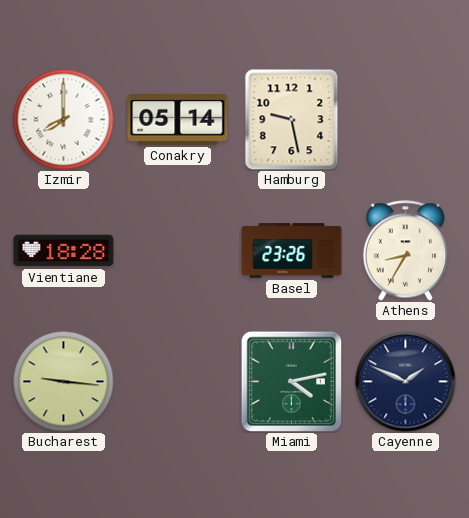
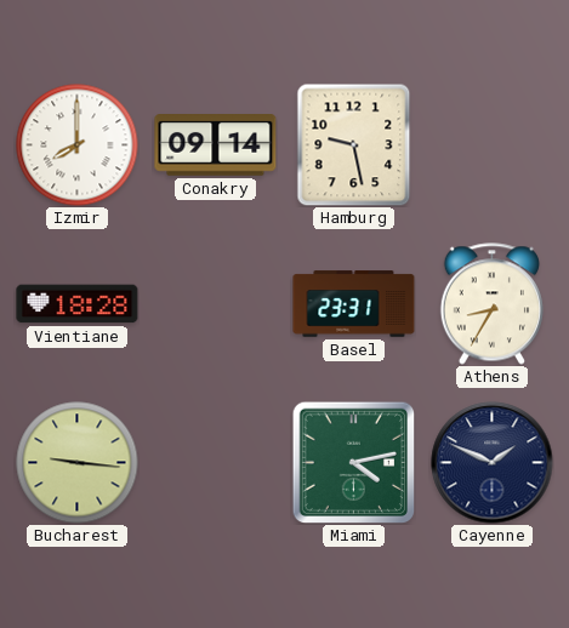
Conakry: 05:14 -> 09:14 (216, 145)
Basel: 23:26 -> 23:31 (354, 304)
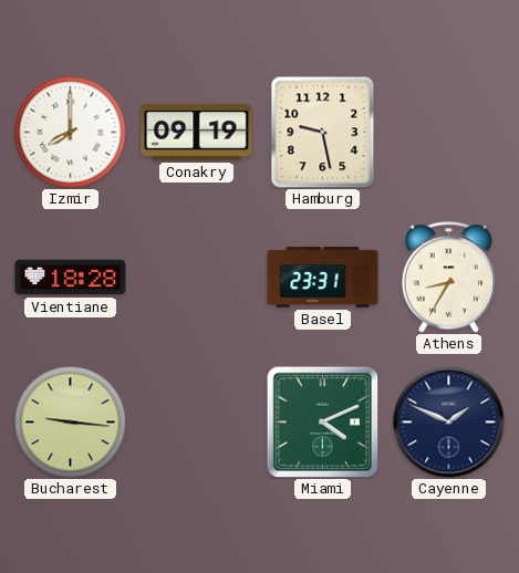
Conakry: 09:14 -> 09:19 (197, 133)
Miami: 4:13 -> 4:11 (322, 421)
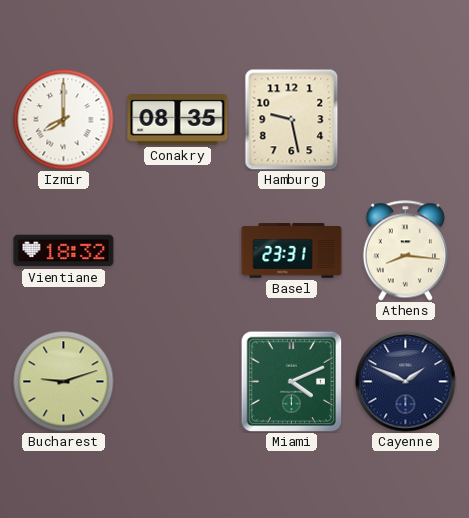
Conakry: 09:19 -> 08:35 (178, 120)
Vientiane: 18:28 -> 18:32 (64, 251)
Athens: 8:35 -> 8:16 (405, 251)
Bucharest: 9:16 -> 9:12 (64, 382)
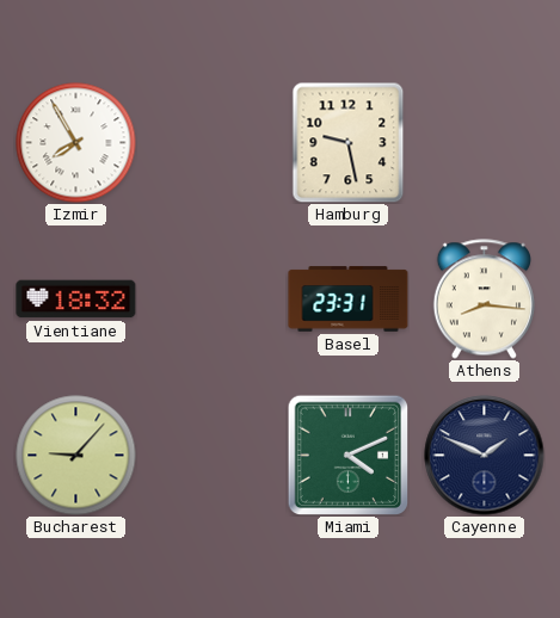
Izmir: 8:00 -> 7:55 (76, 143)
Conakry: 08:35 -> none (178, 120)
Bucharest: 9:12 -> 9:07 (76, 456)
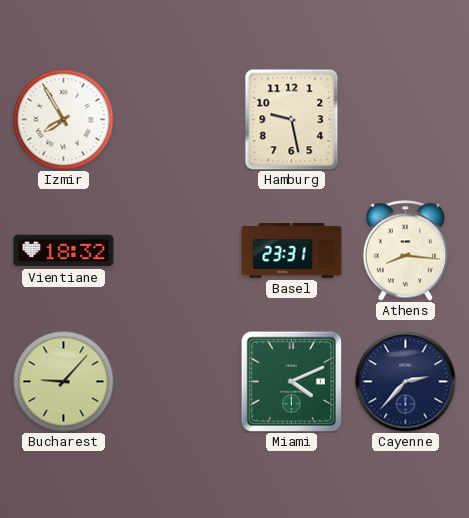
Cayenne: 1:49 -> 2:37 (406, 382)
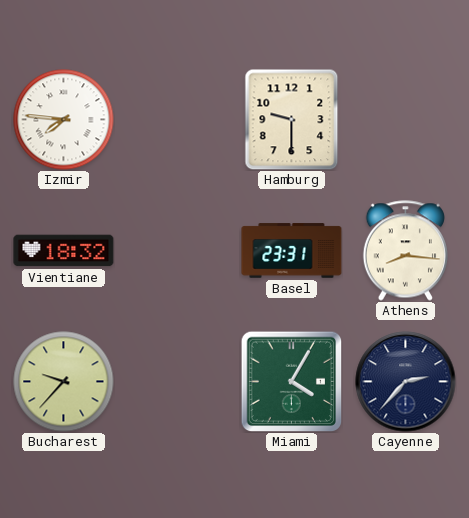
Izmir: 7:55 -> 7:46 (64, 120)
Hamburg: 9:28 -> 9:30 (292, 119)
Bucharest: 9:07 -> 9:37 (64, 382)
Miami: 4:11 -> 4:05 (291, 381)
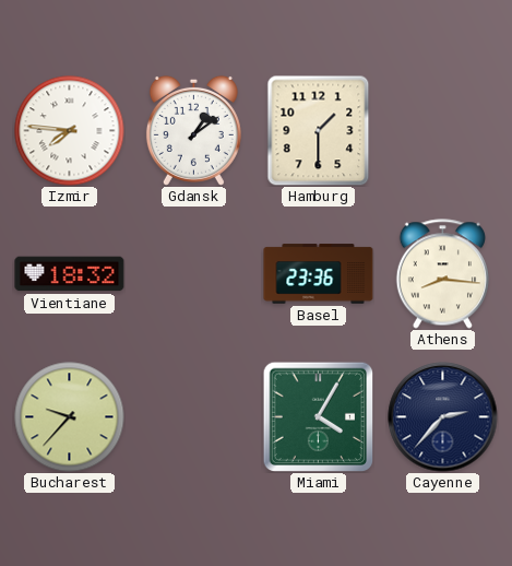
Gdansk: none -> 1:09 (193, 130)
Hamburg: 9:30 -> 1:30 (319, 130)
Basel: 23:31 -> 23:36 (319, 274)
